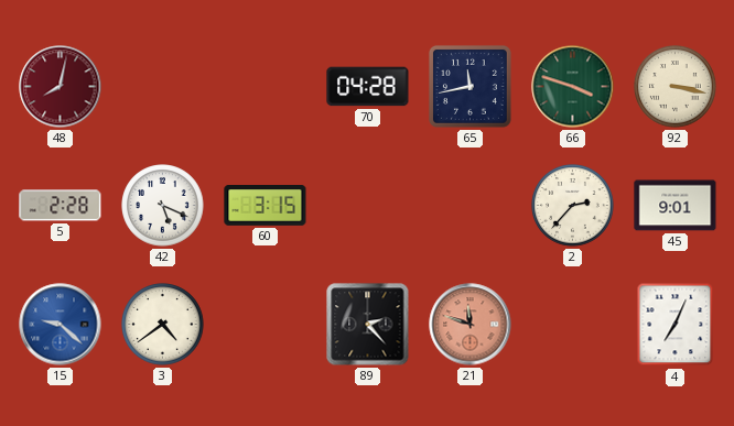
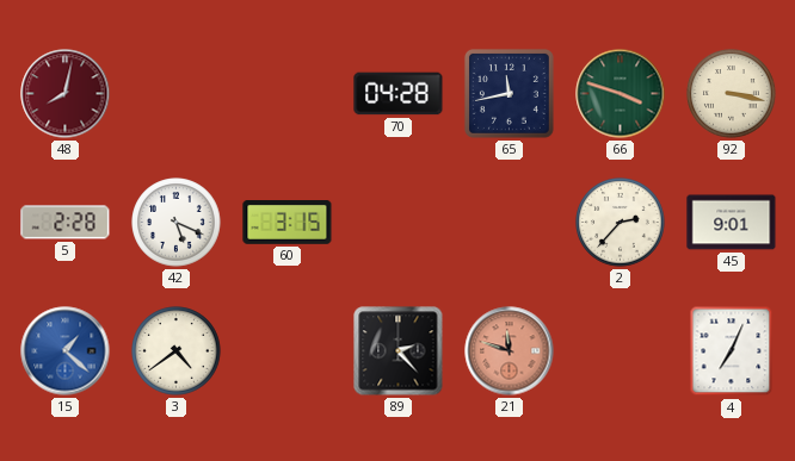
15: 9:22 -> 1:22 (66, 351)
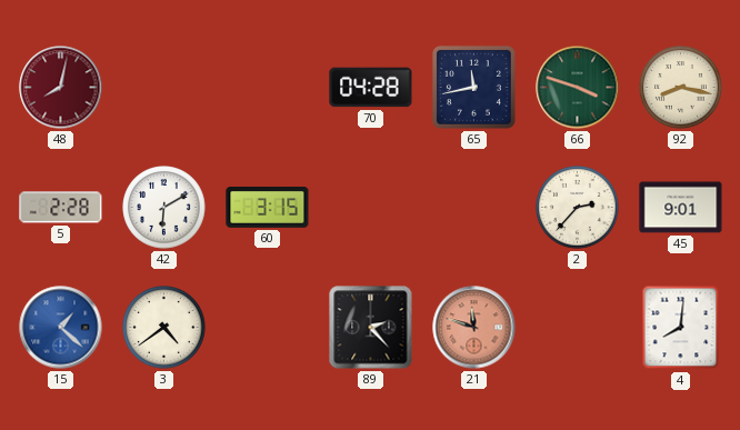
92: 3:17 -> 8:17 (681, 88)
42: 5:19 -> 6:10 (164, 208)
4: 7:04 -> 8:01 (681, 328)
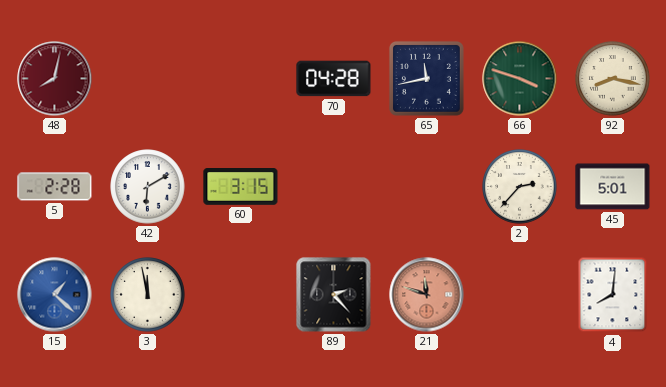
45: 9:01 -> 5:01 (613, 187)
3: 4:39 -> 11:58 (148, 295)
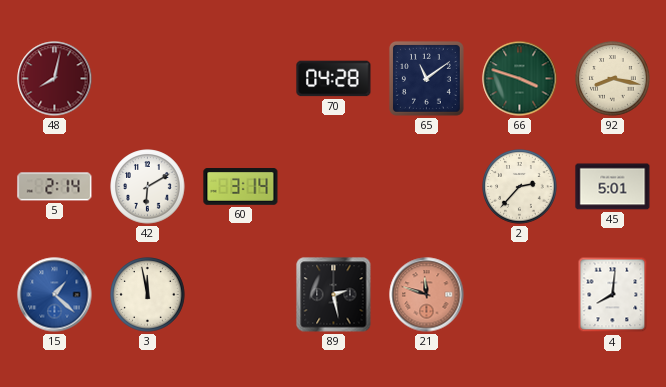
65: 11:43 -> 11:09 (426, 78)
5: 2:28 -> 2:14 (55, 187)
60: 3:15 -> 3:14 (241, 187)
89: 2:23 -> 2:28 (334, 295)
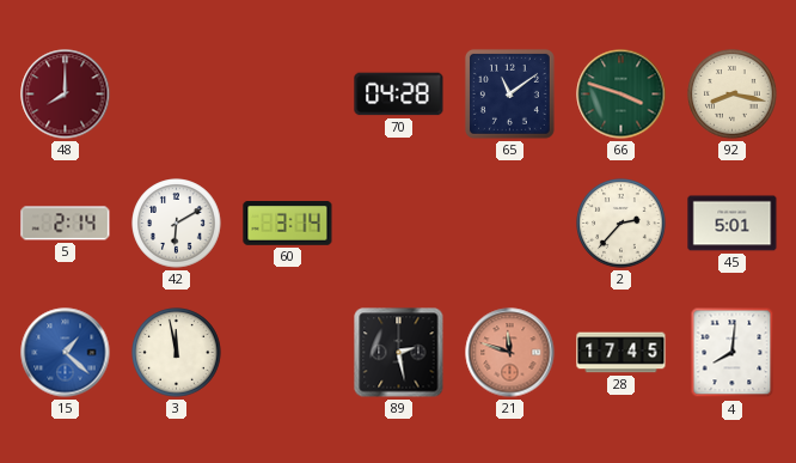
48: 8:02 -> 8:00 (66, 95)
28: none -> 17:45 (622, 353)
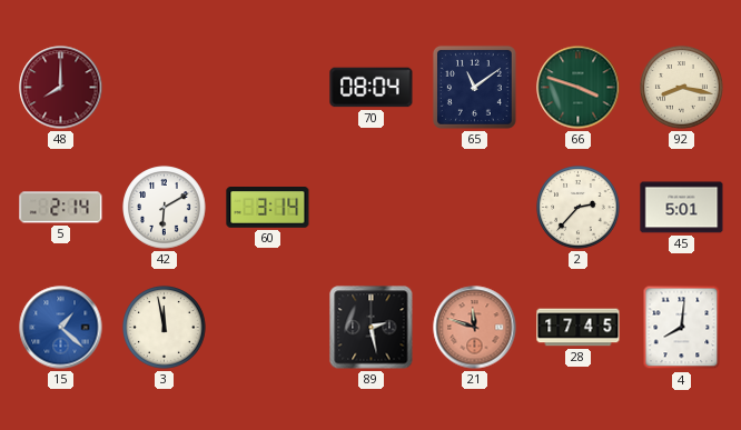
70: 04:28 -> 08:04 (372, 88)
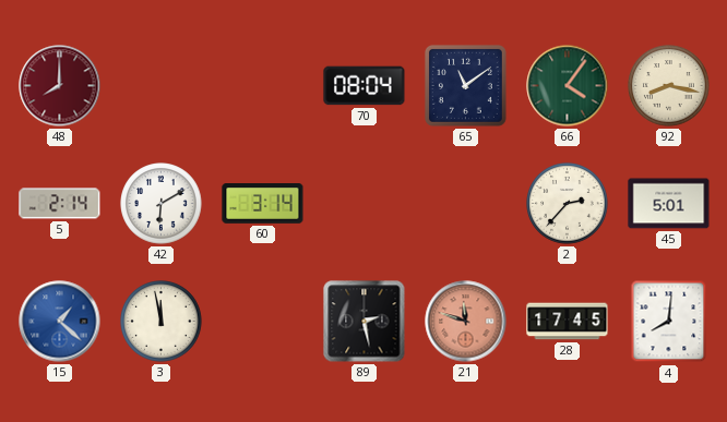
66: 3:48 -> 4:06 (568, 86)
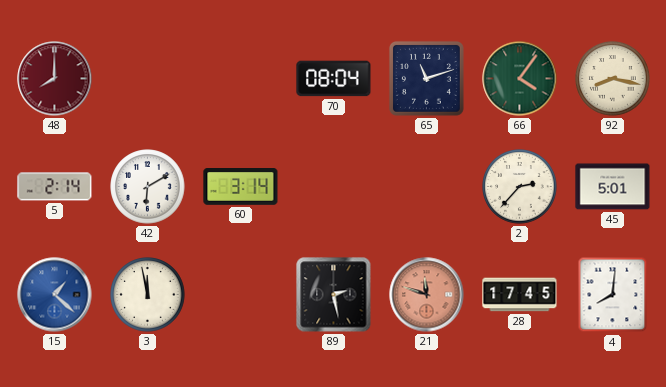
65: 11:09 -> 11:12 (426, 78)
